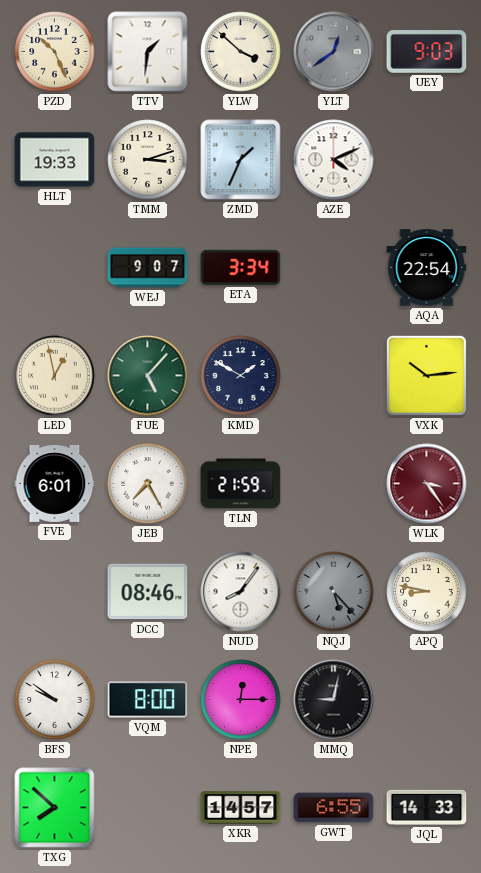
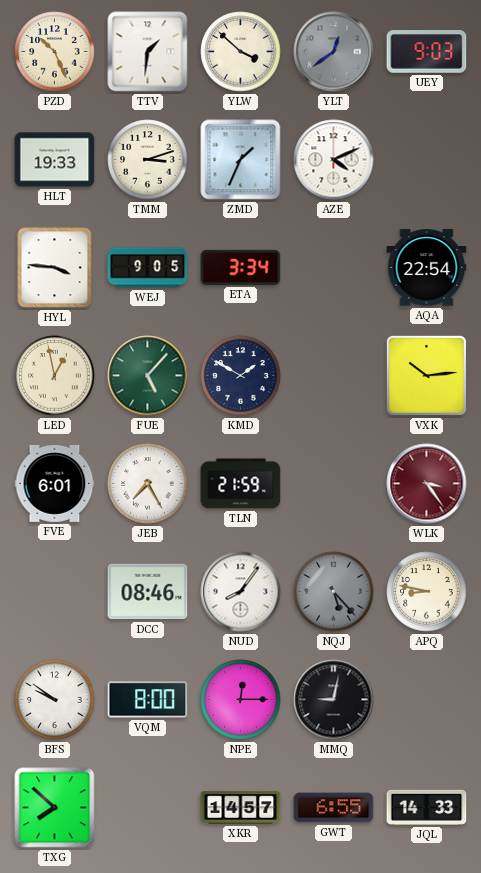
HYL: none -> 3:46 (55, 268)
WEJ: 9:07 -> 9:05 (148, 268)
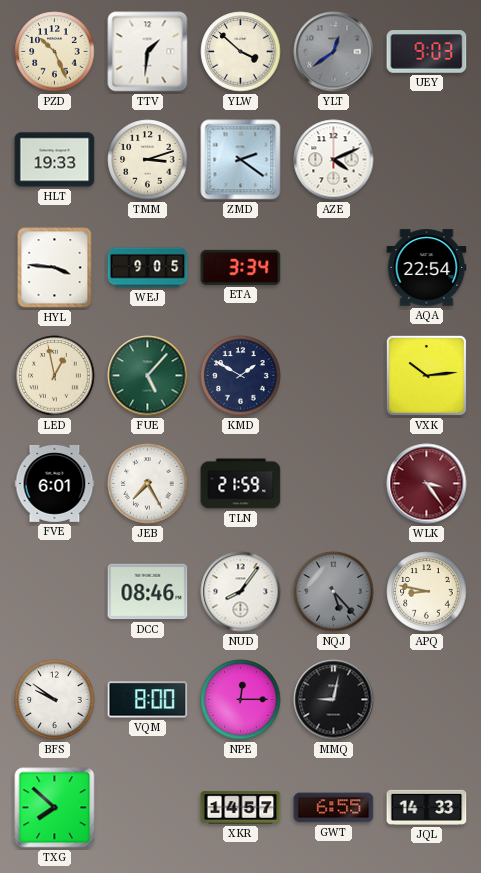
ZMD: 1:34 -> 2:21 (241, 160)
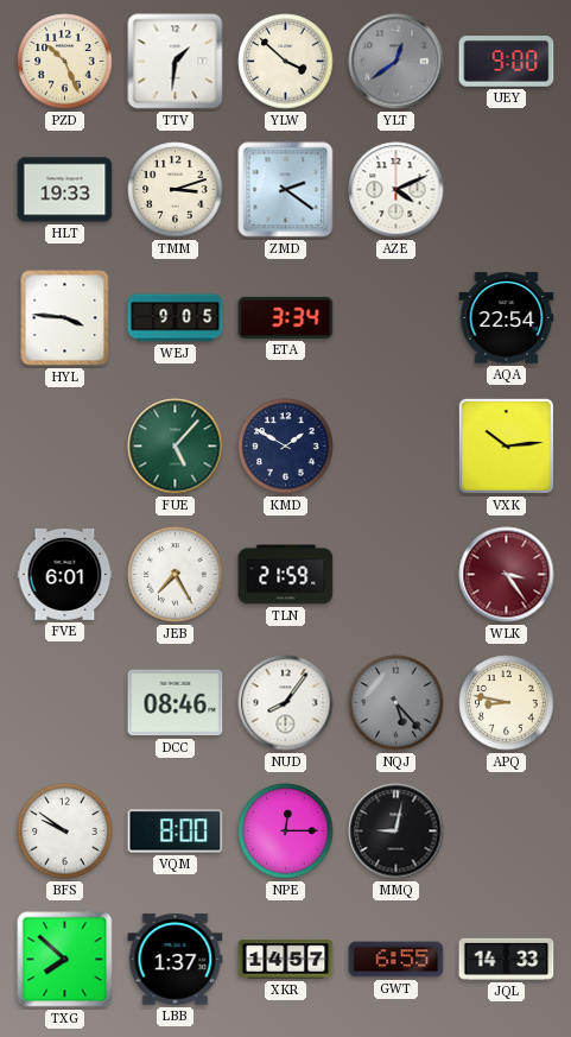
UEY: 9:03 -> 9:00 (507, 62)
LED: 12:58 -> none (55, 376)
LBB: none -> 1:37 (176, 960)
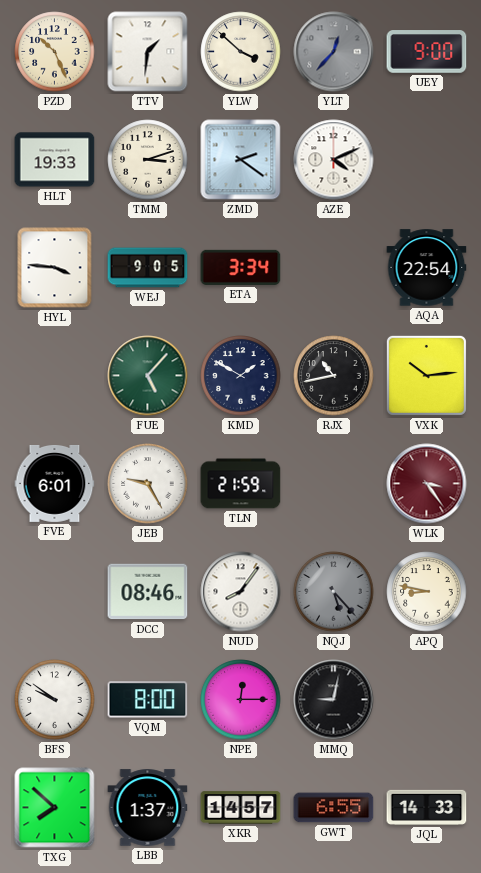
YLT: 12:39 -> 12:37 (334, 52)
RJX: none -> 10:43 (334, 376)
JEB: 7:25 -> 9:25 (148, 484)
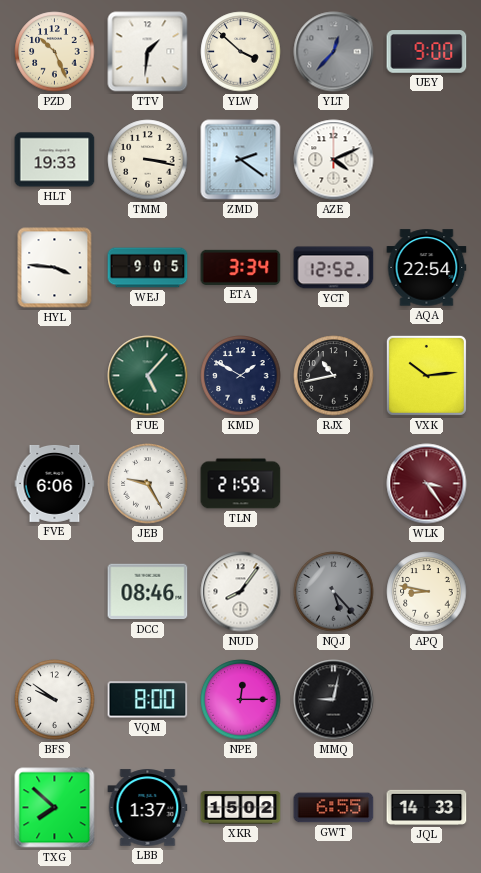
TMM: 3:12 -> 3:17 (148, 160)
YCT: none -> 12:52 (334, 268)
FVE: 6:01 -> 6:06 (55, 483)
XKR: 14:57 -> 15:02 (241, 808)
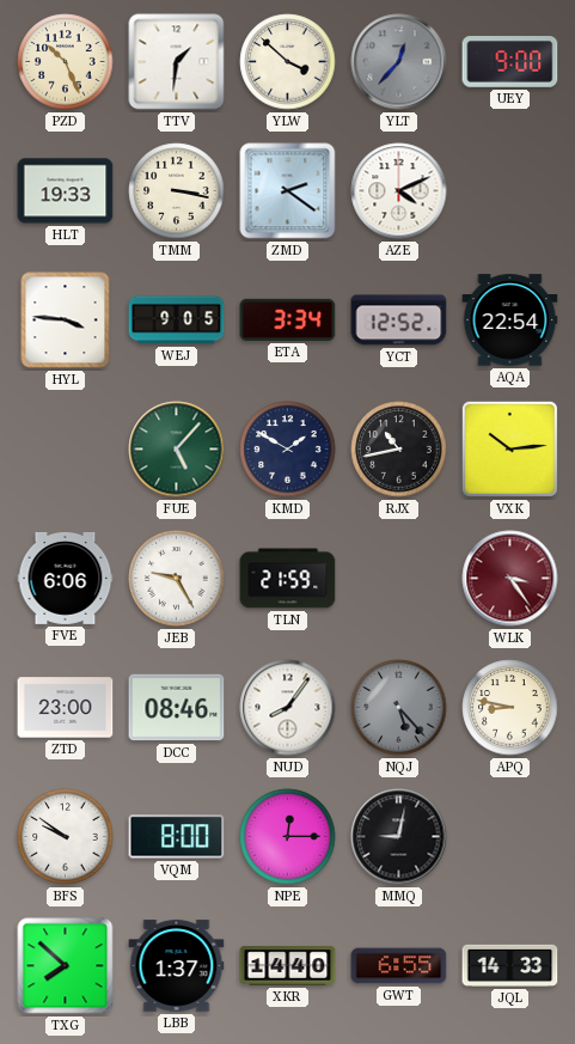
ZTD: none -> 23:00 (66, 708)
XKR: 15:02 -> 14:40 (288, 966)
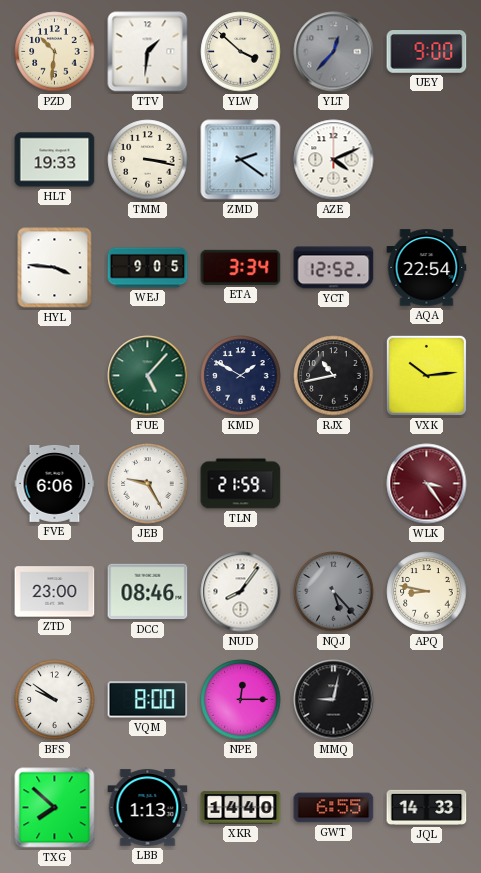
PZD: 10:26 -> 10:31 (55, 52)
LBB: 1:37 -> 1:13 (148, 808)
